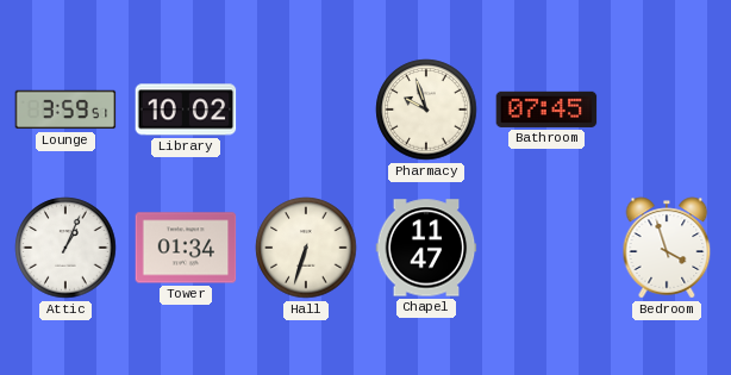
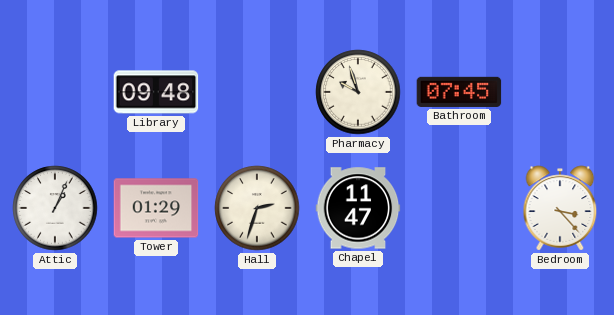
Lounge: 3:59 -> none (65, 110)
Library: 10:02 -> 09:48 (156, 92)
Tower: 01:34 -> 01:29 (156, 208)
Hall: 6:33 -> 2:33 (257, 208)
Bedroom: 3:57 -> 3:23 (560, 208)
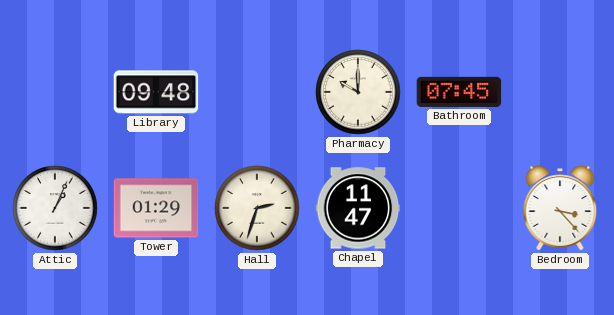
Pharmacy: 9:57 -> 10:00 (358, 92)
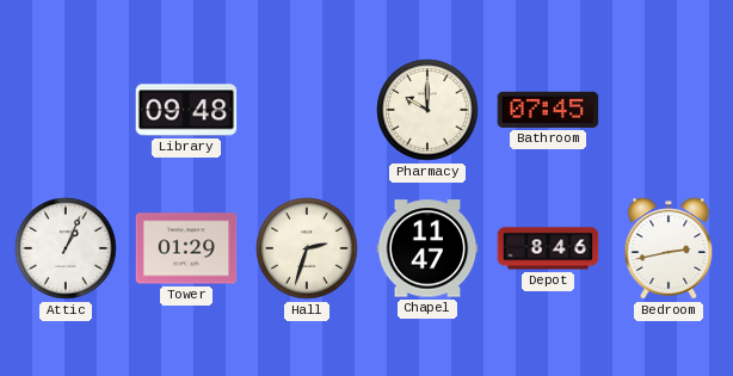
Depot: none -> 8:46 (548, 248)
Bedroom: 3:23 -> 2:43 (669, 248)
